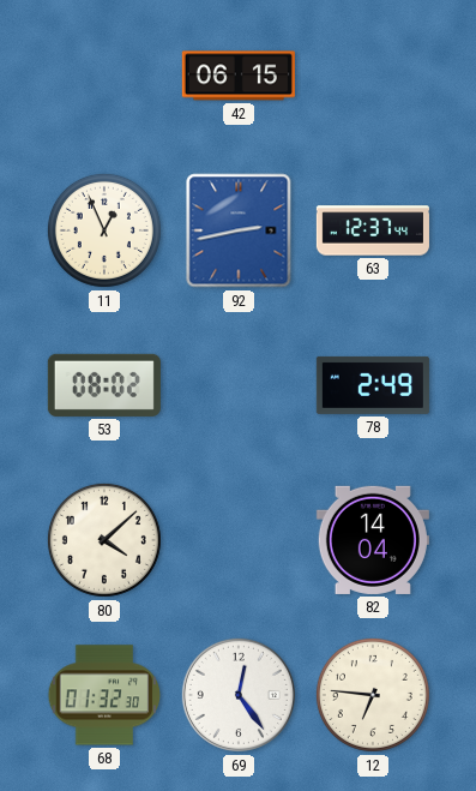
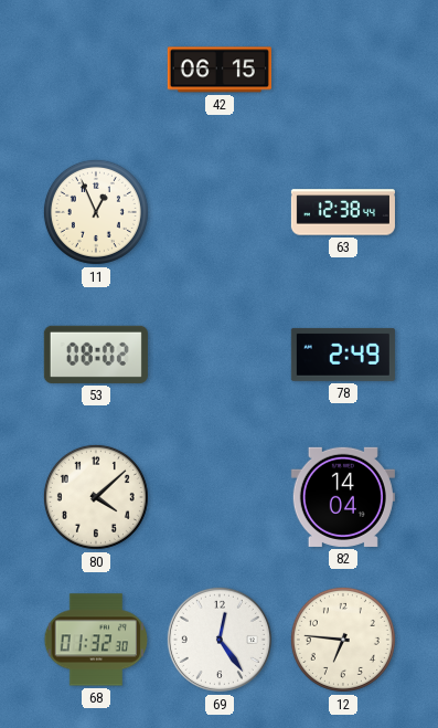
92: 2:43 -> none (239, 230)
63: 12:37 -> 12:38 (343, 212)
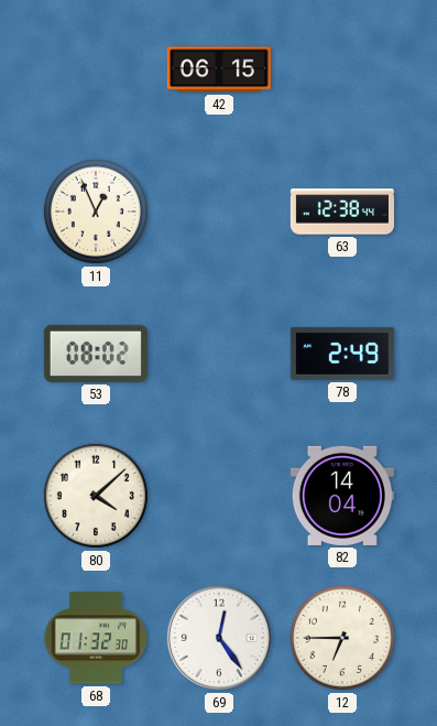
12: 6:46 -> 6:45 (342, 638)
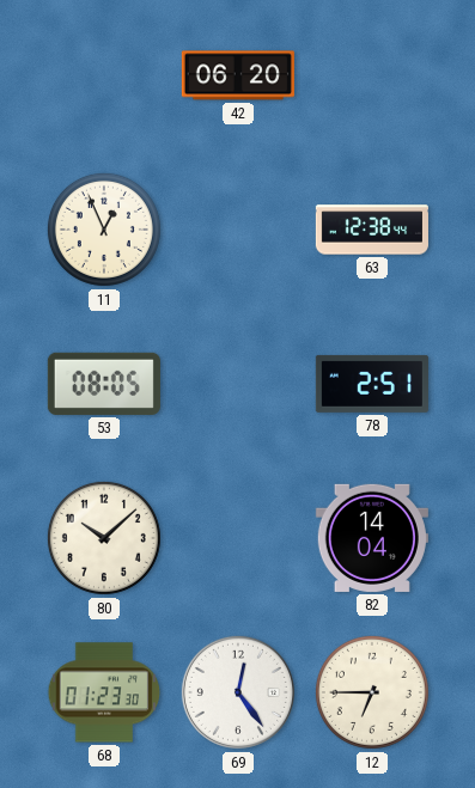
42: 06:15 -> 06:20 (238, 75)
53: 08:02 -> 08:05 (104, 384)
78: 2:49 -> 2:51 (372, 384)
80: 4:08 -> 10:08 (104, 538)
68: 01:32 -> 01:23 (104, 692)
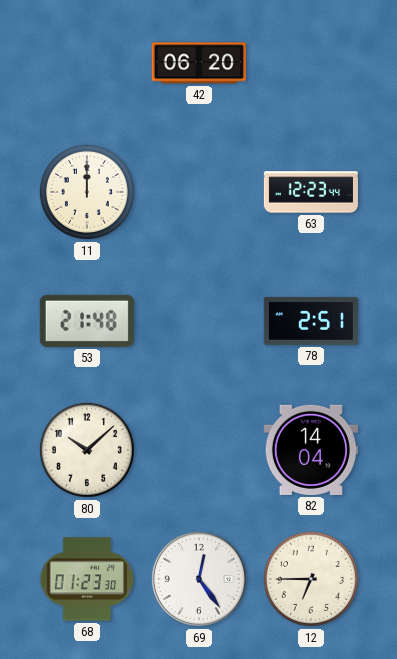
11: 12:56 -> 12:00 (87, 192)
63: 12:38 -> 12:23 (311, 192)
53: 08:05 -> 21:48 (87, 321)
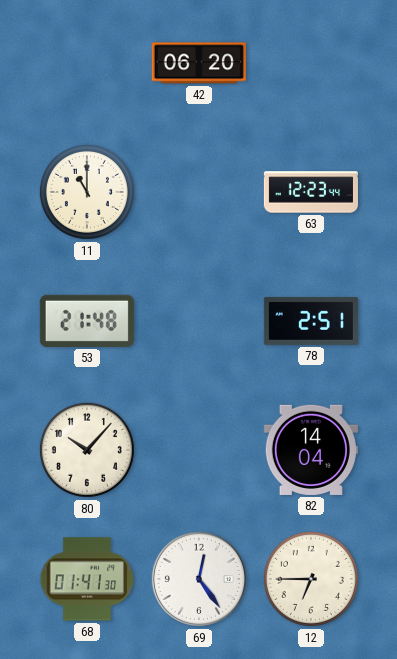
11: 12:00 -> 11:00 (87, 192)
80: 10:08 -> 10:07 (87, 450)
68: 01:23 -> 01:41 (87, 579)
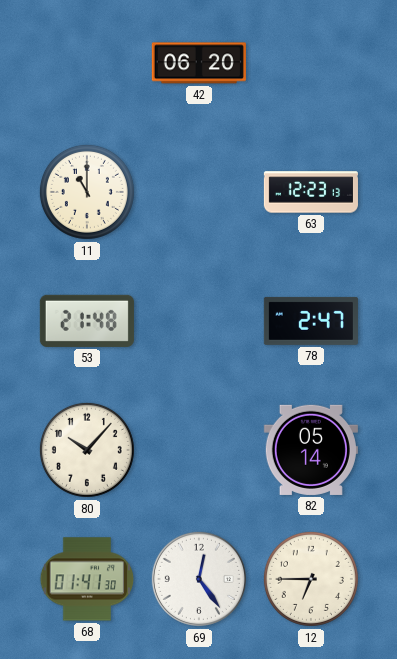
63: 12:23:44 -> 12:23:13 (311, 192)
78: 2:51 -> 2:47 (311, 321)
82: 14:04 -> 05:14 (311, 450)
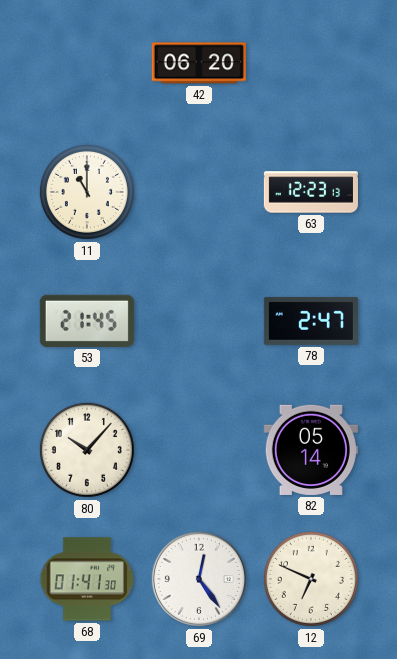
53: 21:48 -> 21:45 (87, 321)
12: 6:45 -> 6:49 (311, 579)
